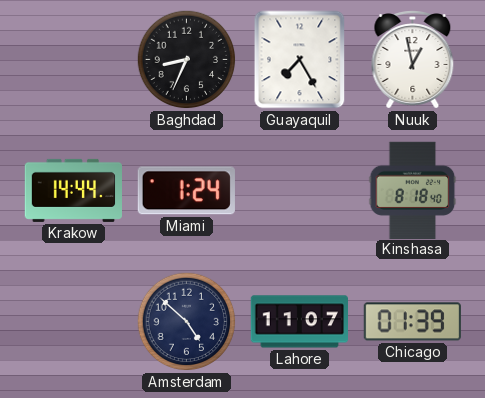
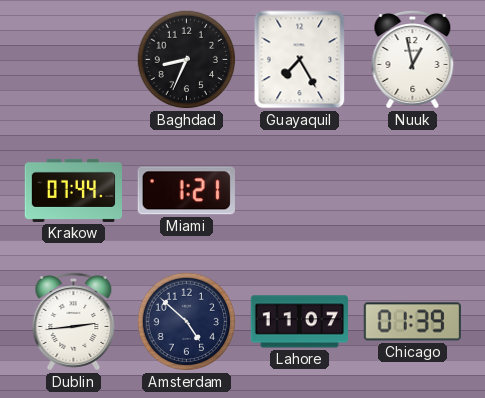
Krakow: 14:44 -> 07:44 (74, 190)
Miami: 1:24 -> 1:21 (186, 191)
Kinshasa: 8:18 -> none (413, 190)
Dublin: none -> 2:44 (74, 322)
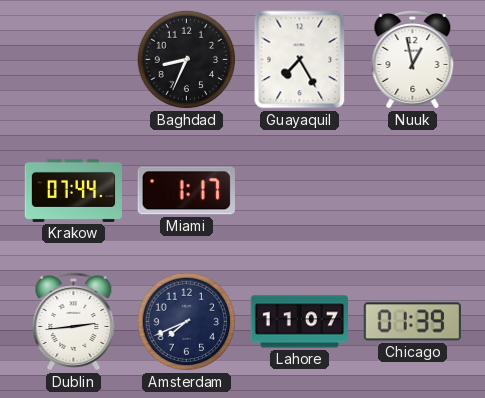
Miami: 1:21 -> 1:17 (186, 191)
Amsterdam: 4:52 -> 7:41 (187, 322)
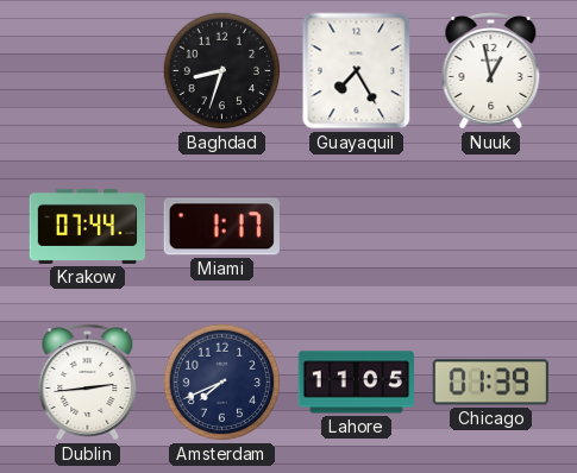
Baghdad: 8:34 -> 8:33 (222, 71)
Lahore: 11:07 -> 11:05 (356, 383)
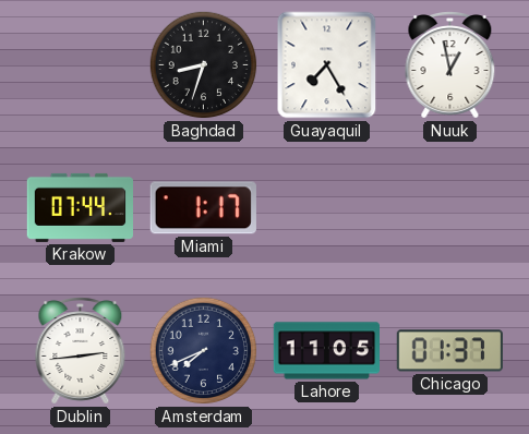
Chicago: 01:39 -> 01:37 (449, 351)
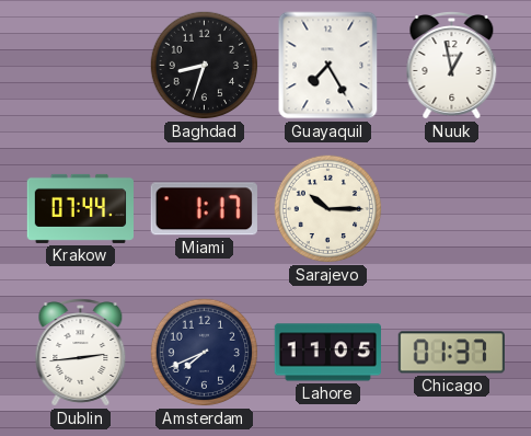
Sarajevo: none -> 10:15 (328, 209)
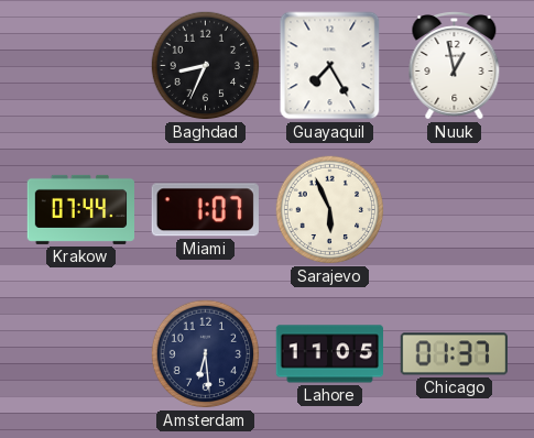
Baghdad: 8:33 -> 8:34 (206, 66)
Miami: 1:17 -> 1:07 (205, 210)
Sarajevo: 10:15 -> 5:56 (330, 210)
Dublin: 2:44 -> none (81, 353)
Amsterdam: 7:41 -> 6:29 (206, 354)
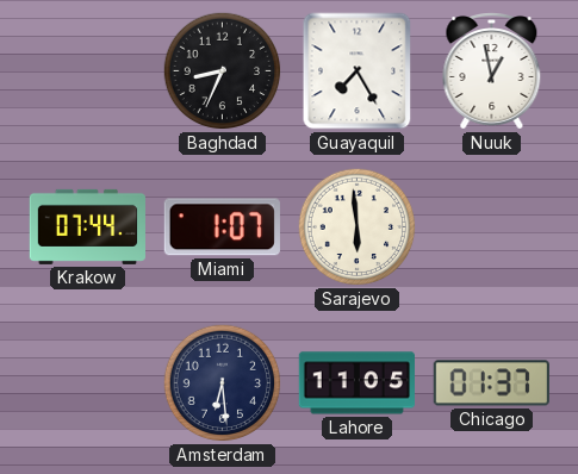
Sarajevo: 5:56 -> 5:59 (358, 227)
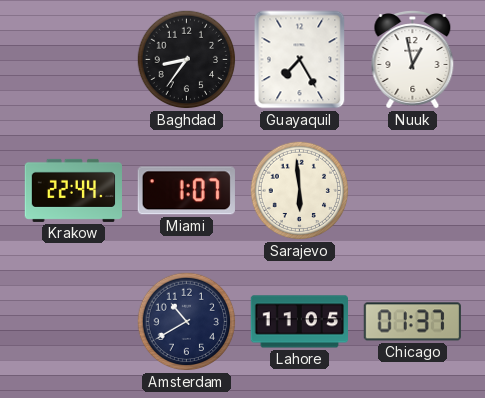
Baghdad: 8:34 -> 8:36 (187, 60)
Krakow: 07:44 -> 22:44 (74, 190)
Amsterdam: 6:29 -> 10:40 (187, 322)
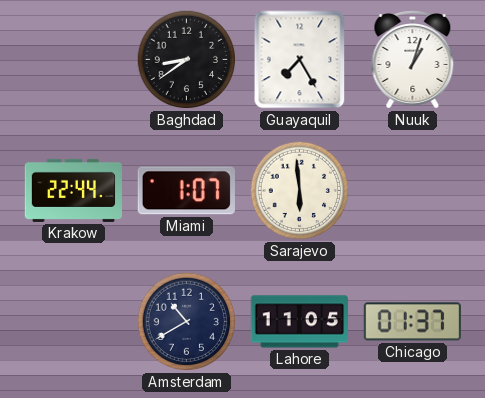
Baghdad: 8:36 -> 8:39 (187, 60)
Nuuk: 12:58 -> 1:03 (413, 60)
